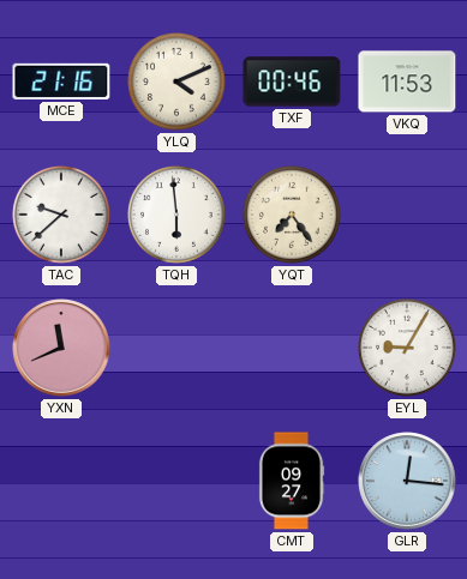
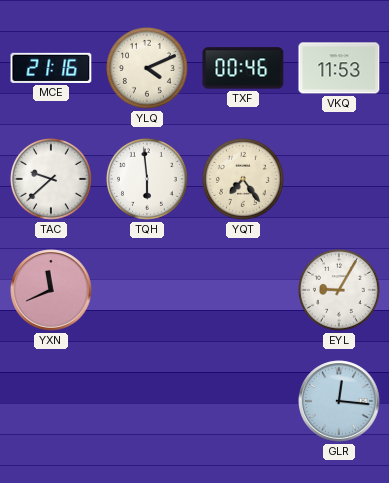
CMT: 09:27 -> none (292, 481)
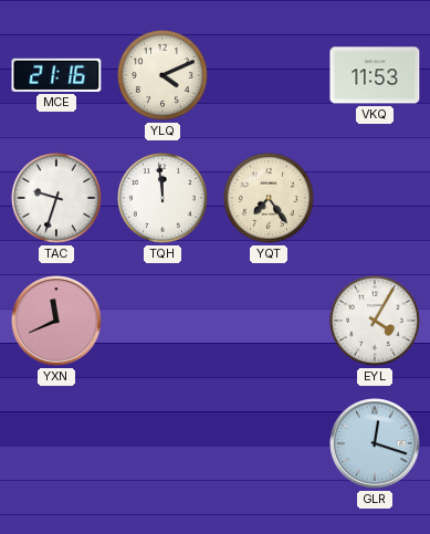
TXF: 00:46 -> none (243, 68)
TAC: 9:38 -> 9:33 (56, 198)
TQH: 5:59 -> 11:59 (162, 198)
EYL: 9:05 -> 4:05 (375, 321)
GLR: 12:16 -> 12:18 (375, 443)
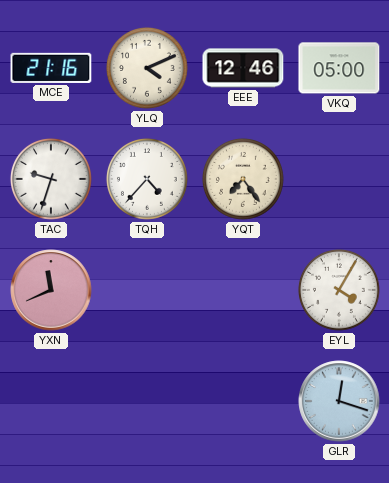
EEE: none -> 12:46 (243, 68)
VKQ: 11:53 -> 05:00 (339, 68)
TQH: 11:59 -> 4:37 (147, 179)
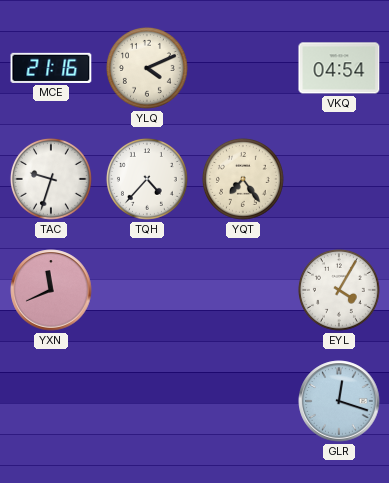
EEE: 12:46 -> none (243, 68)
VKQ: 05:00 -> 04:54 (339, 68)
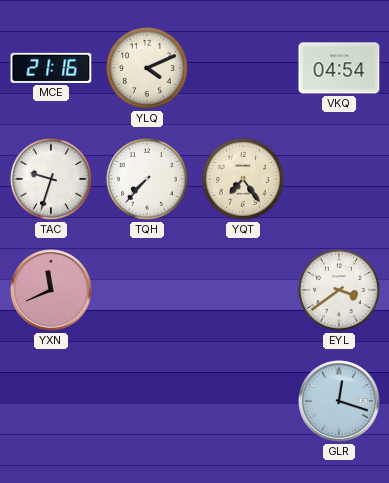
TQH: 4:37 -> 7:37 (147, 179)
EYL: 4:05 -> 3:39 (339, 290)
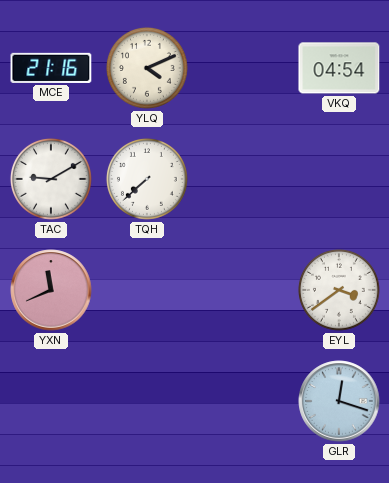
TAC: 9:33 -> 9:10 (51, 179)
TQH: 7:37 -> 7:38 (147, 179)
YQT: 7:24 -> none (243, 179)
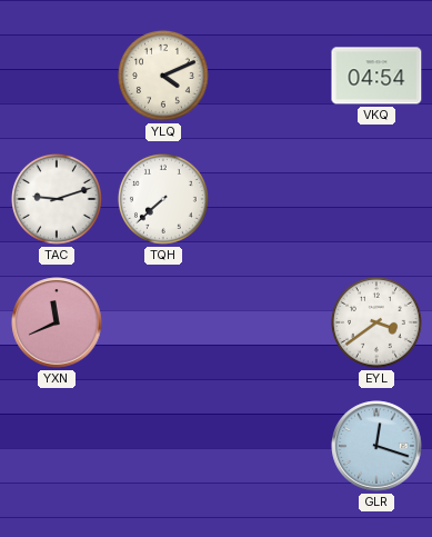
MCE: 21:16 -> none (51, 68)
TAC: 9:10 -> 9:12 (57, 199)
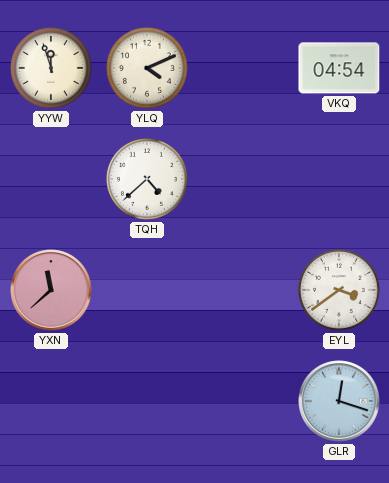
YYW: none -> 11:57 (51, 68)
TAC: 9:12 -> none (57, 199)
TQH: 7:38 -> 4:38 (147, 179)
YXN: 11:41 -> 11:38 (51, 290)
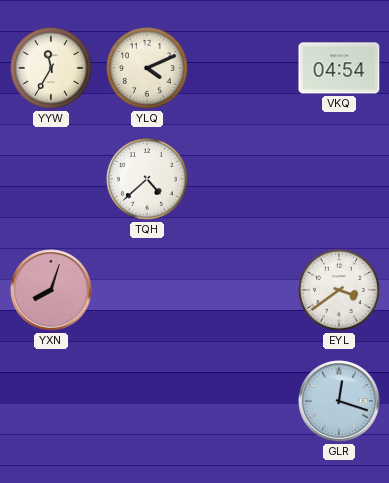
YYW: 11:57 -> 11:35 (51, 68)
YXN: 11:38 -> 8:03 (51, 290)
